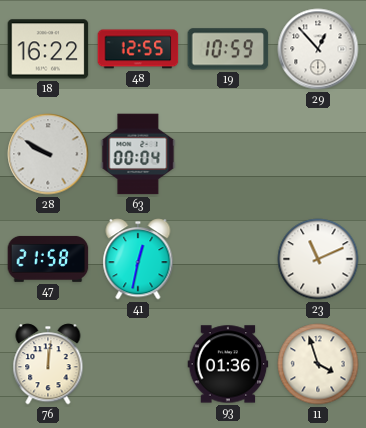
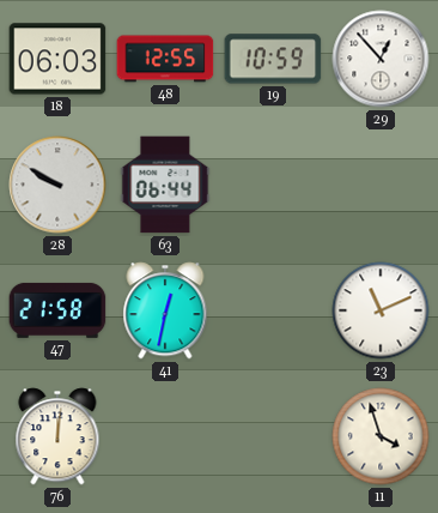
18: 16:22 -> 06:03 (57, 59)
63: 00:04 -> 06:44 (165, 185)
93: 01:36 -> none (228, 364)
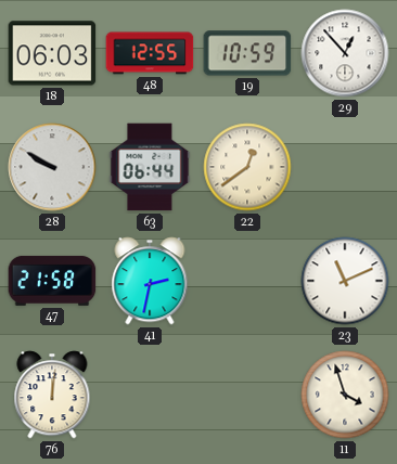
22: none -> 12:39 (247, 167)
41: 12:32 -> 2:32 (150, 281)
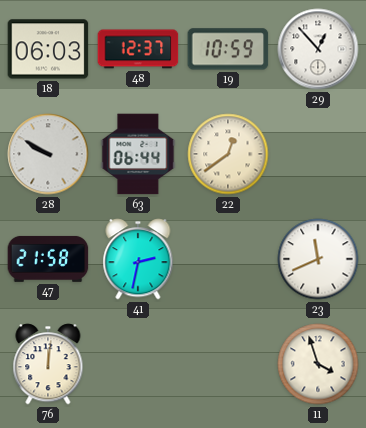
48: 12:55 -> 12:37 (138, 49)
23: 11:11 -> 11:41 (318, 259)
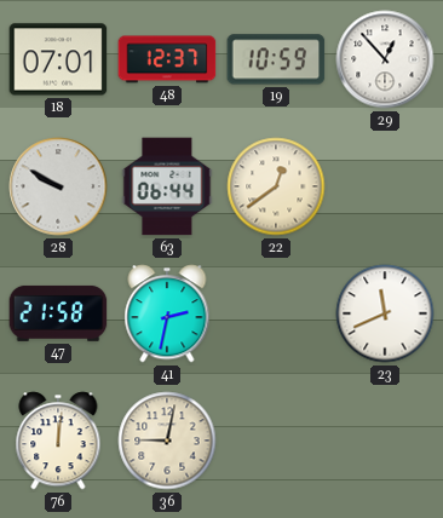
18: 06:03 -> 07:01 (58, 59)
36: none -> 9:02 (167, 441)
11: 3:57 -> none (318, 364)
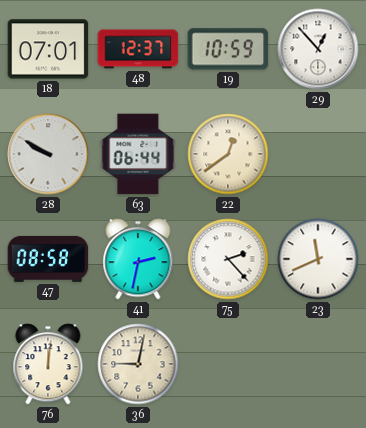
47: 21:58 -> 08:58 (48, 259)
75: none -> 2:23 (228, 259)
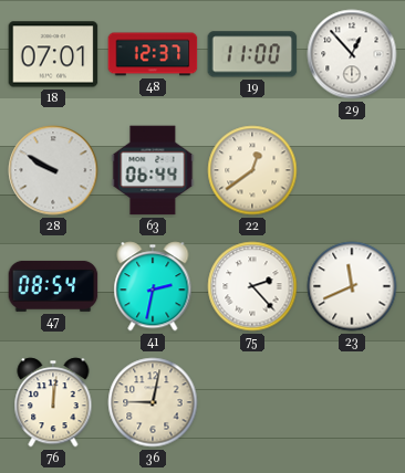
19: 10:59 -> 11:00 (252, 54)
47: 08:58 -> 08:54 (53, 286)
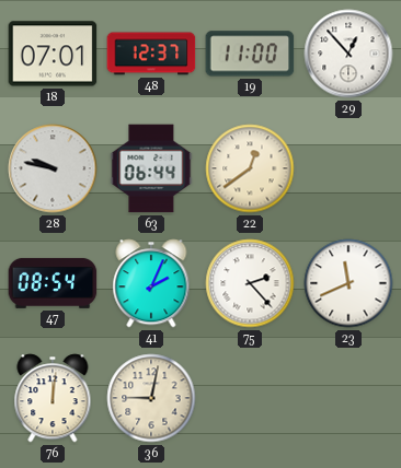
28: 9:50 -> 9:47 (53, 168)
41: 2:32 -> 2:04 (151, 283)
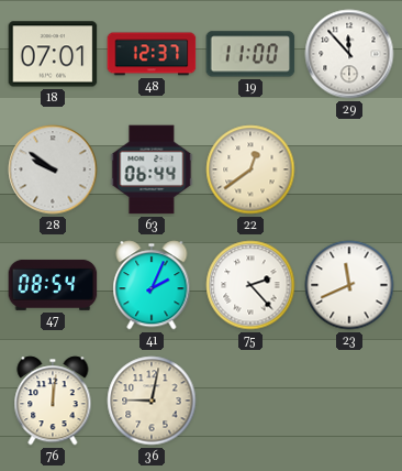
29: 12:53 -> 11:53 (349, 54)
28: 9:47 -> 9:51 (53, 169)
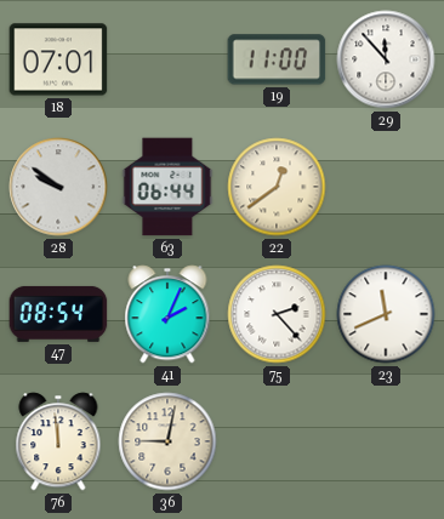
48: 12:37 -> none (152, 54)
76: 12:01 -> 11:59 (58, 441)
